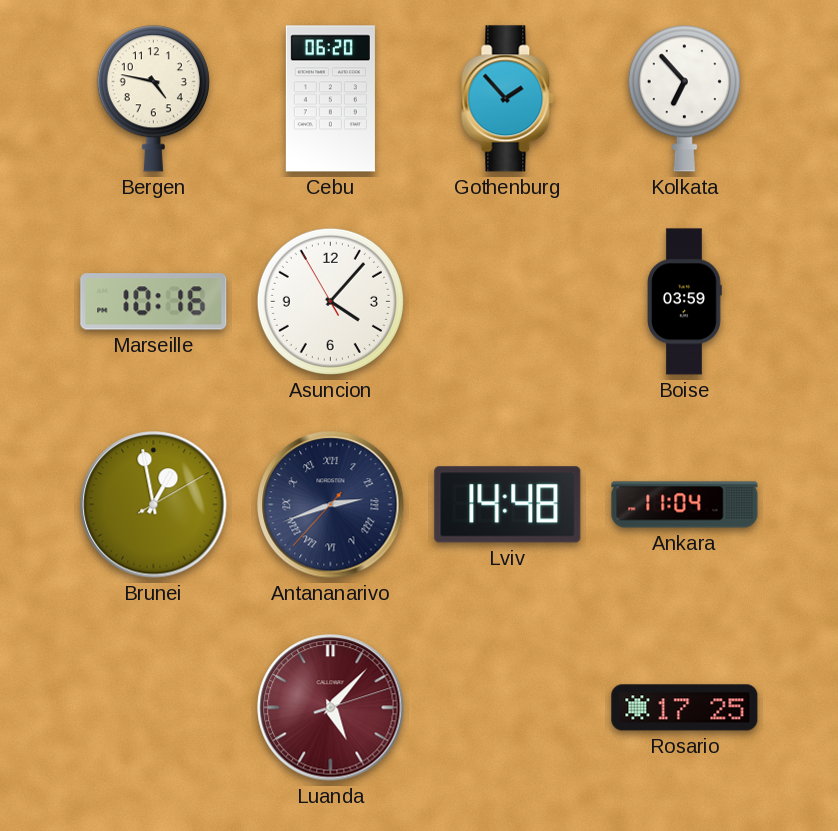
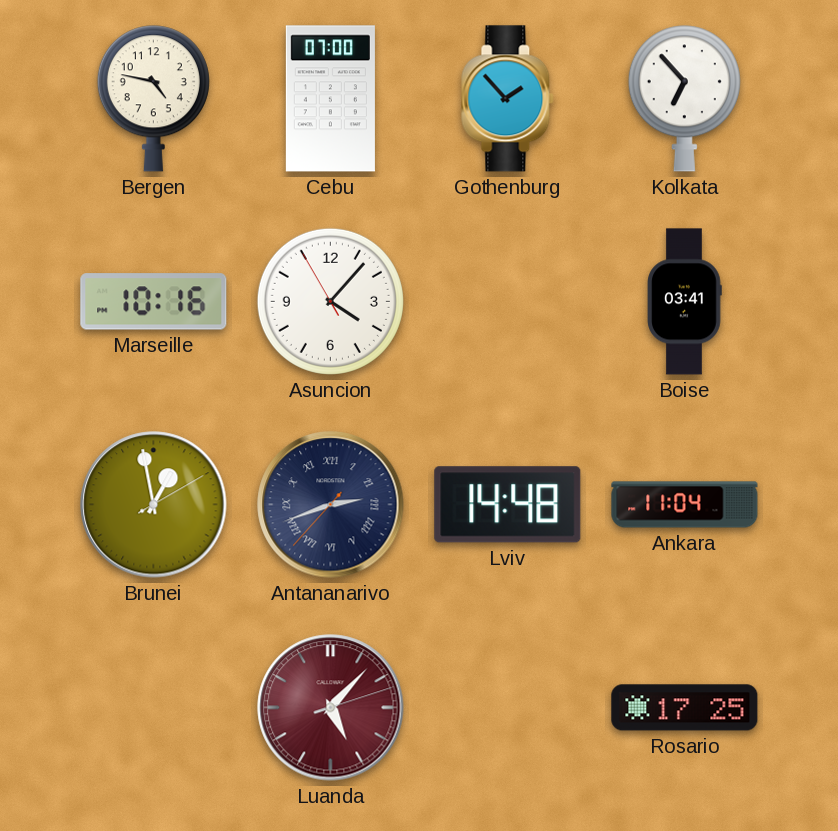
Cebu: 06:20 -> 07:00 (330, 99)
Boise: 03:59 -> 03:41 (685, 302)
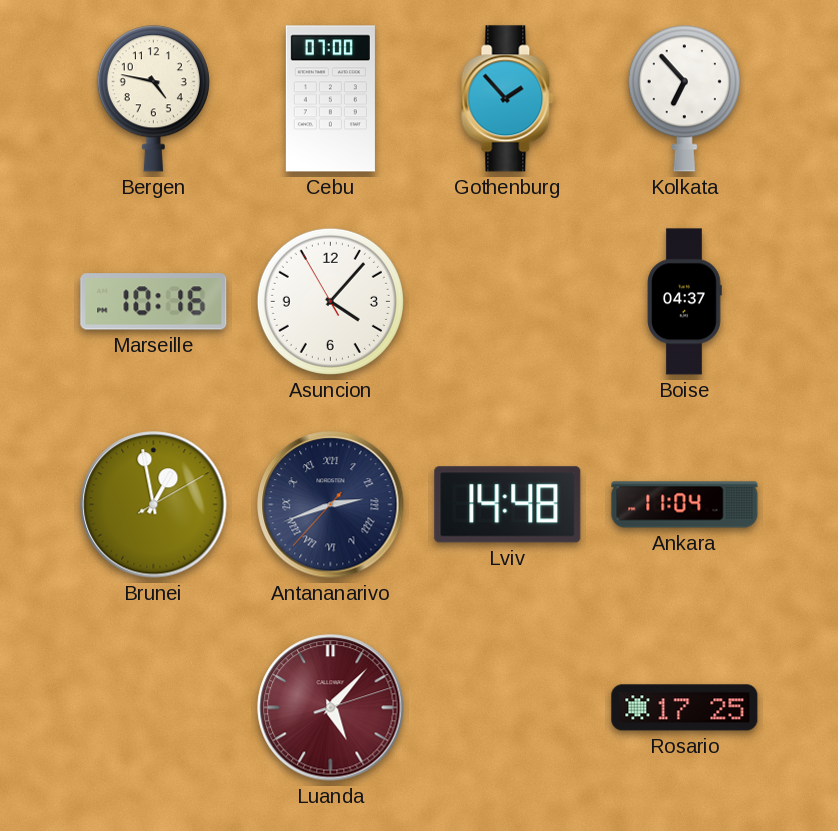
Boise: 03:41 -> 04:37 (685, 302)
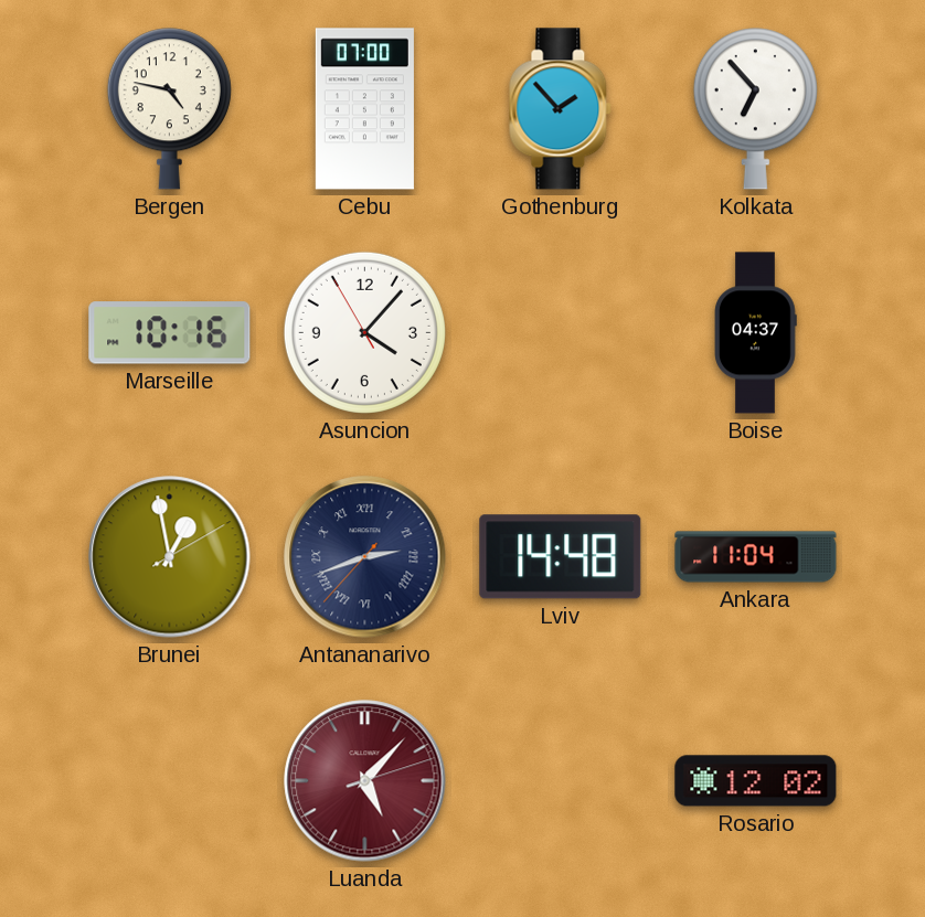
Rosario: 17:25 -> 12:02 (756, 781)
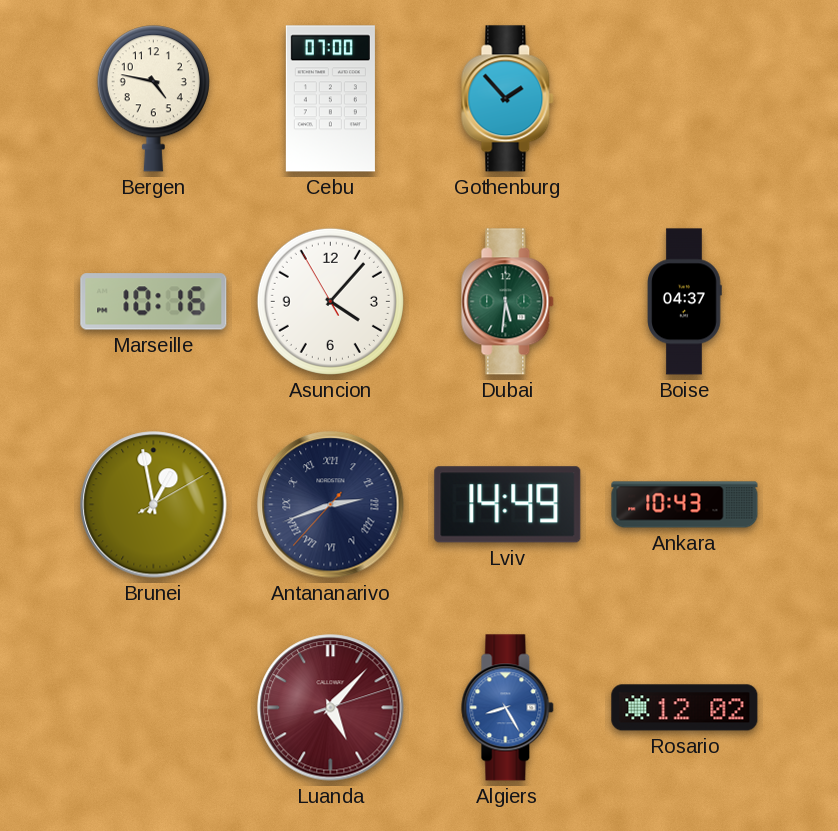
Kolkata: 6:53 -> none (755, 109)
Dubai: none -> 5:31 (508, 302)
Lviv: 14:48 -> 14:49 (508, 505)
Ankara: 11:04 -> 10:43 (685, 505)
Algiers: none -> 8:25 (508, 708)
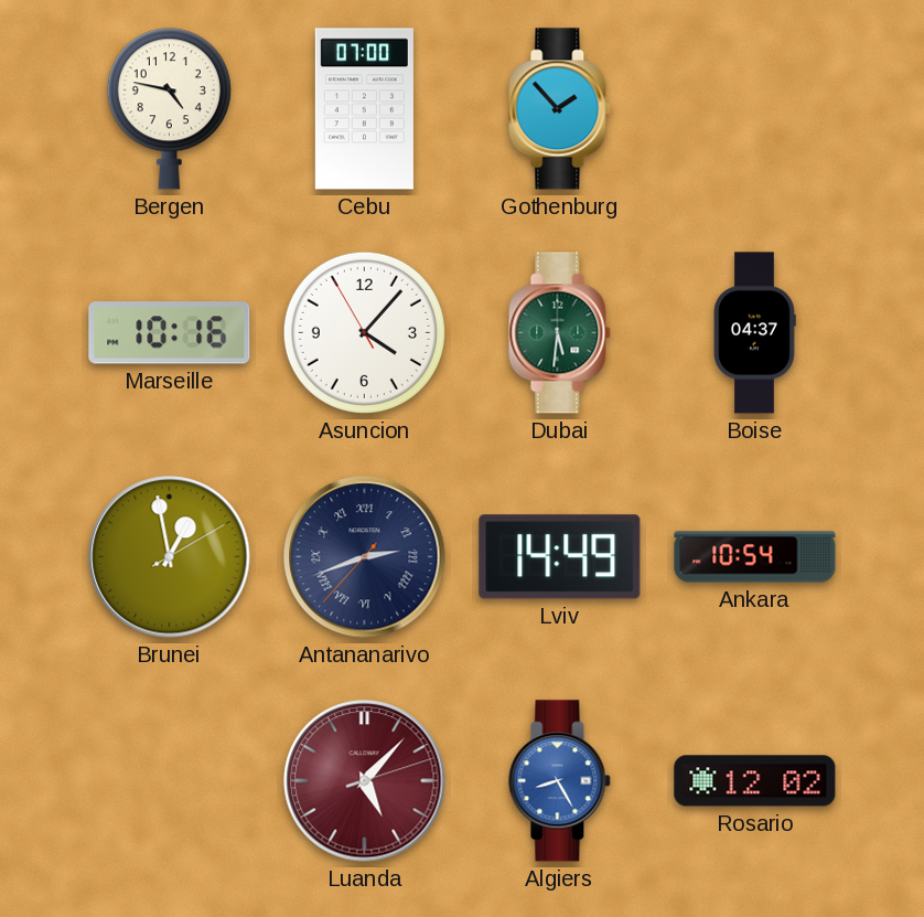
Ankara: 10:43 -> 10:54 (755, 557)
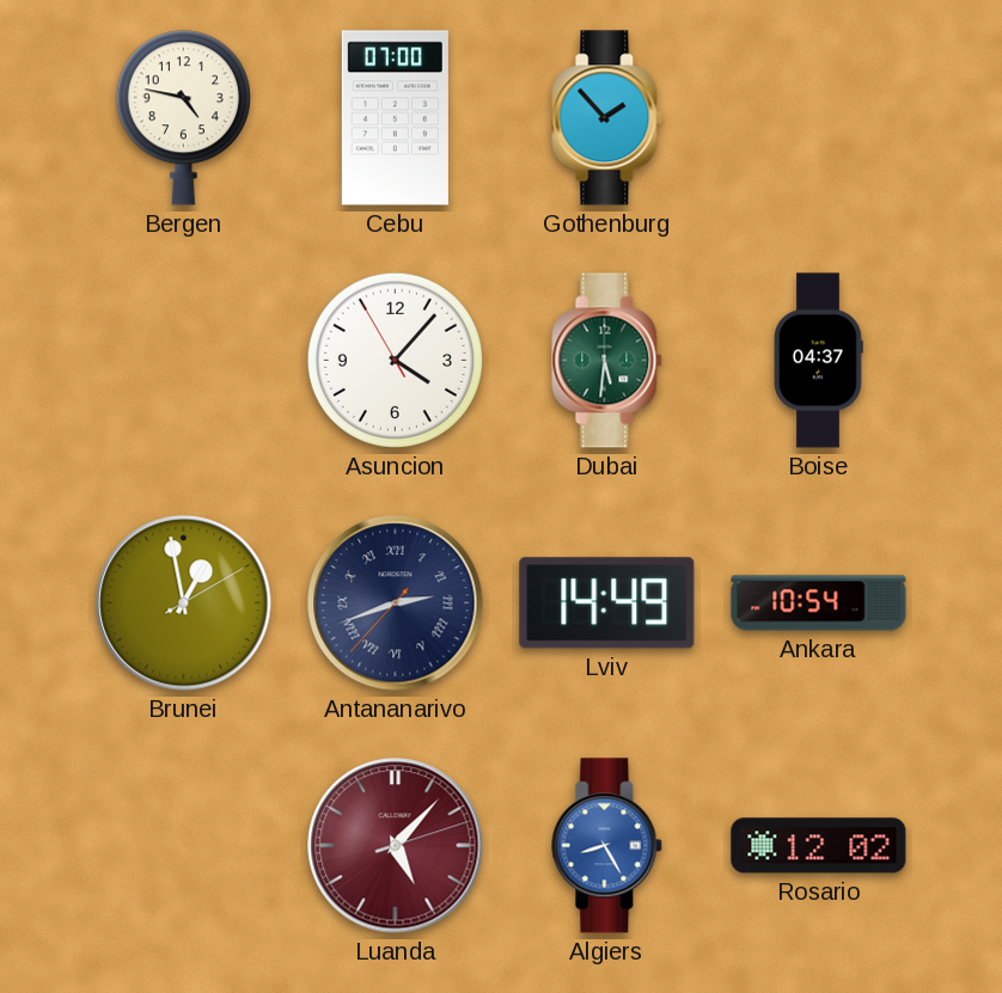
Marseille: 10:16 -> none (170, 333)
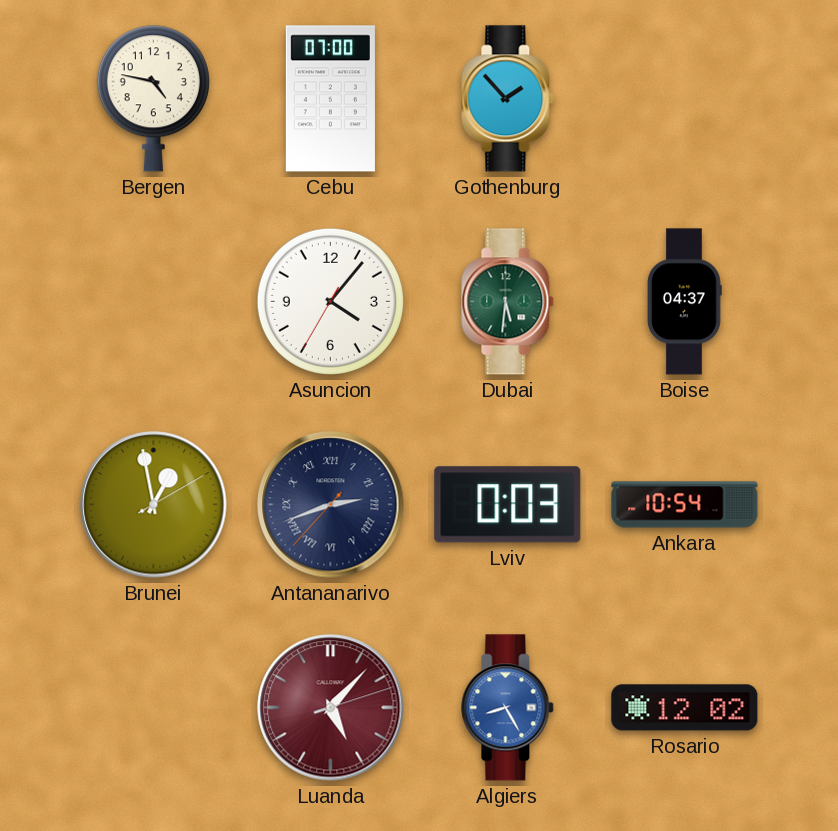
Asuncion: 4:06:55 -> 4:06:35 (330, 301)
Lviv: 14:49 -> 0:03 (508, 505)
